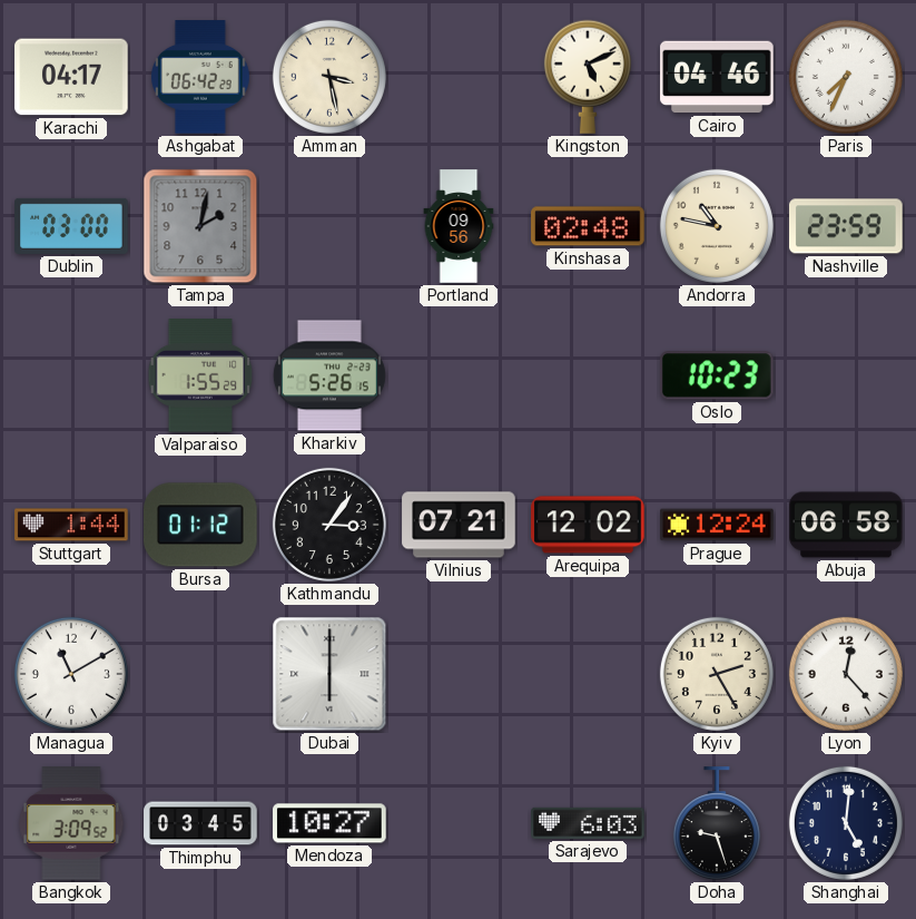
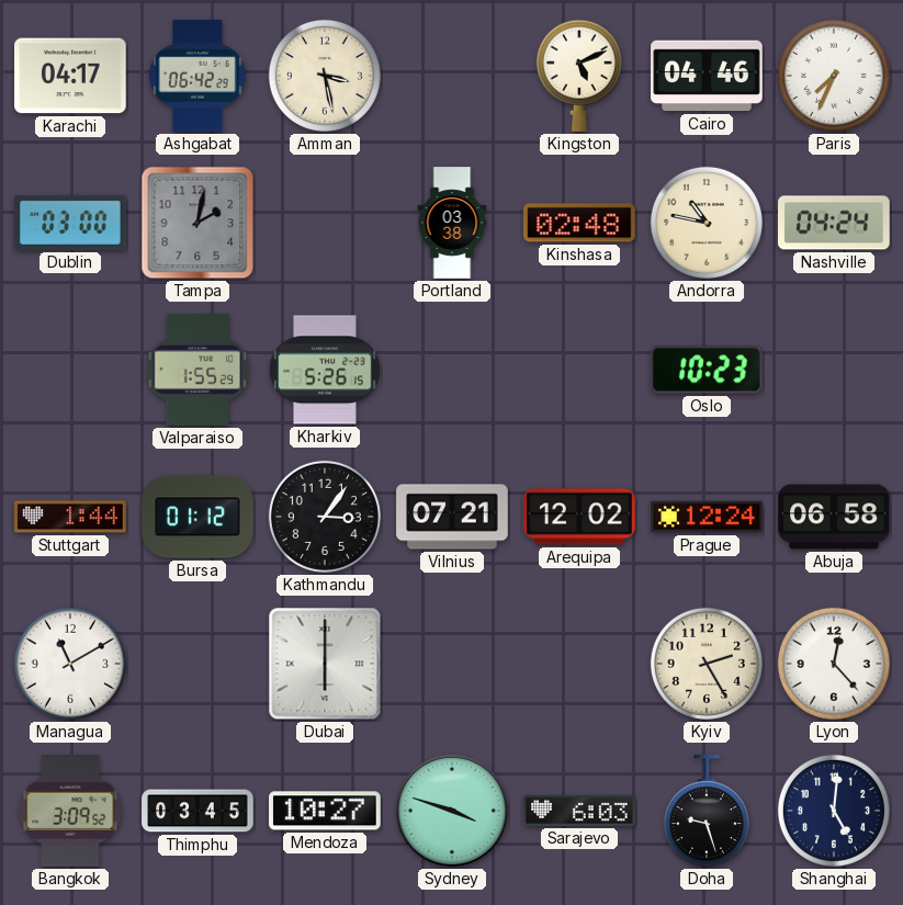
Portland: 09:56 -> 03:38 (452, 223)
Nashville: 23:59 -> 04:24 (834, 223)
Sydney: none -> 3:48 (452, 811)
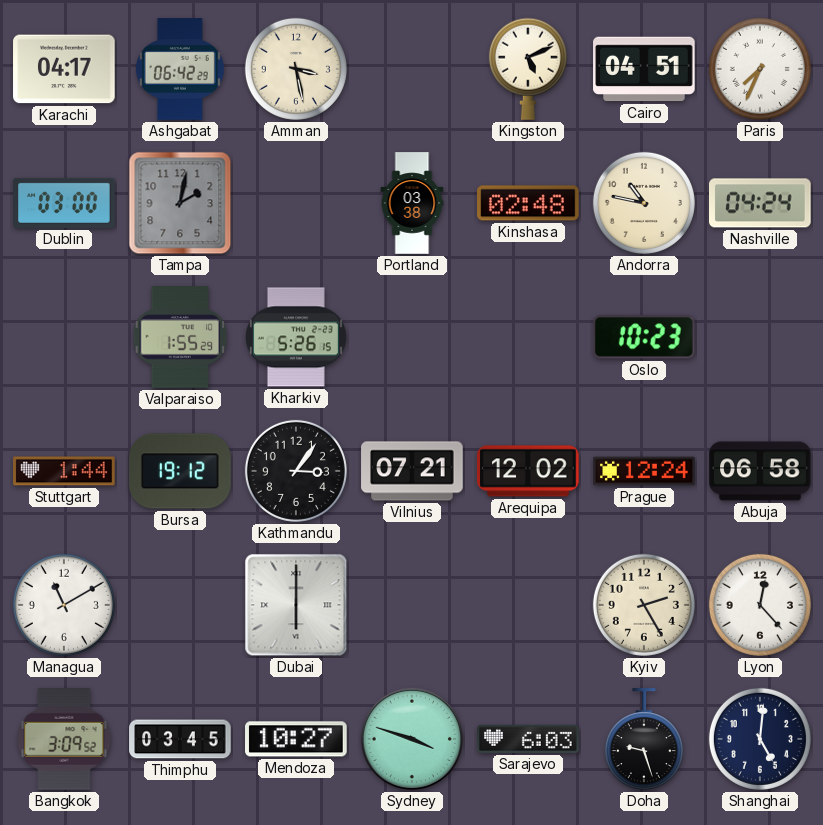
Cairo: 04:46 -> 04:51 (644, 69)
Bursa: 01:12 -> 19:12 (181, 471)
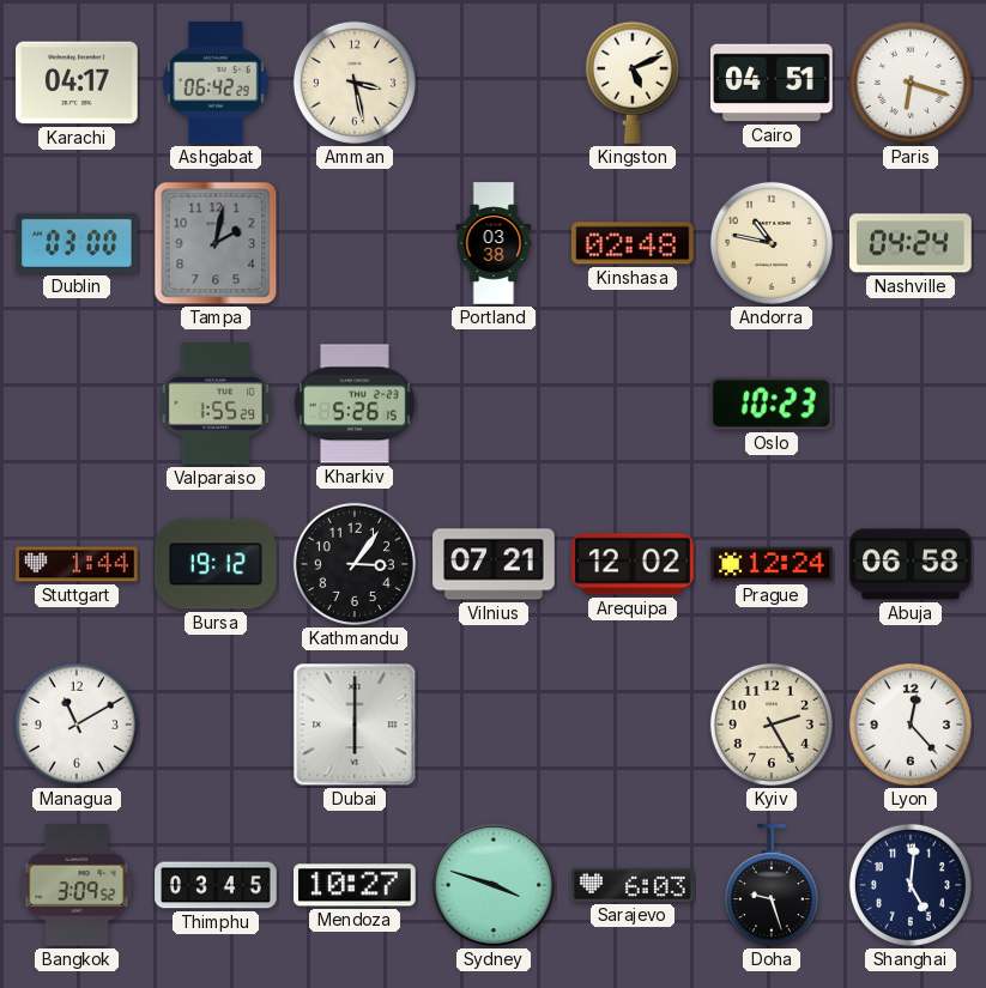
Paris: 7:34 -> 6:18 (911, 83)
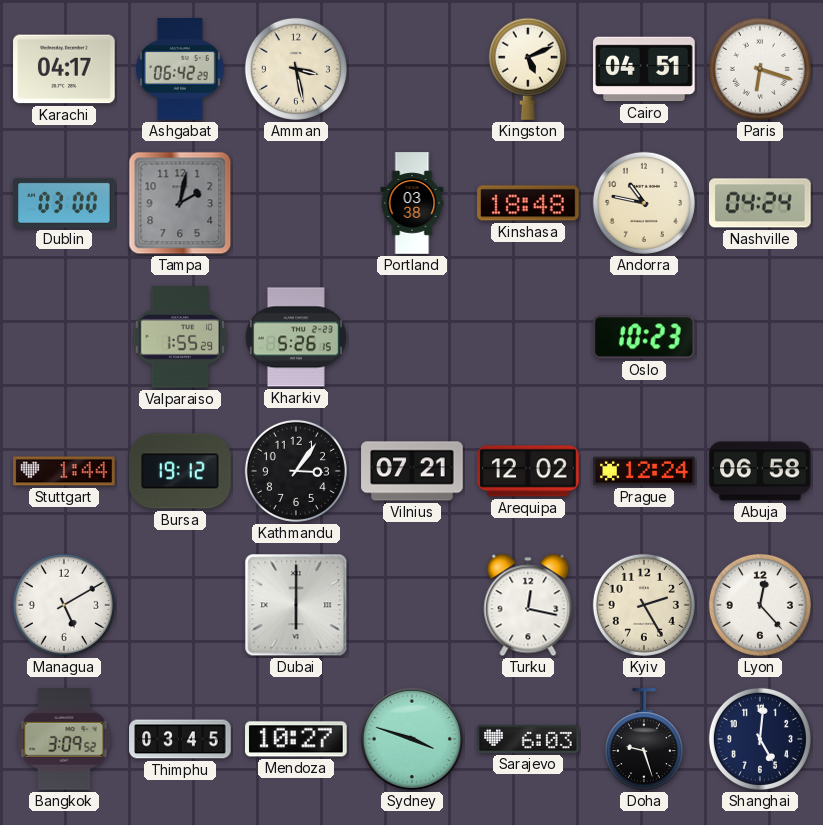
Kinshasa: 02:48 -> 18:48 (528, 203)
Managua: 11:10 -> 5:10 (64, 605)
Turku: none -> 12:17 (528, 605)
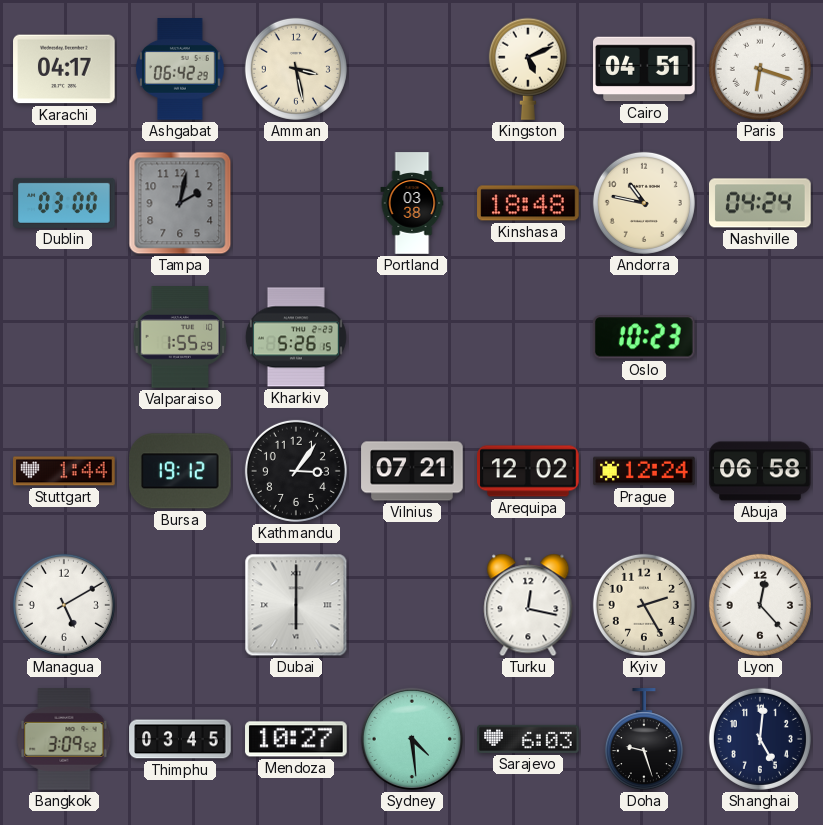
Sydney: 3:48 -> 4:29 (412, 739)
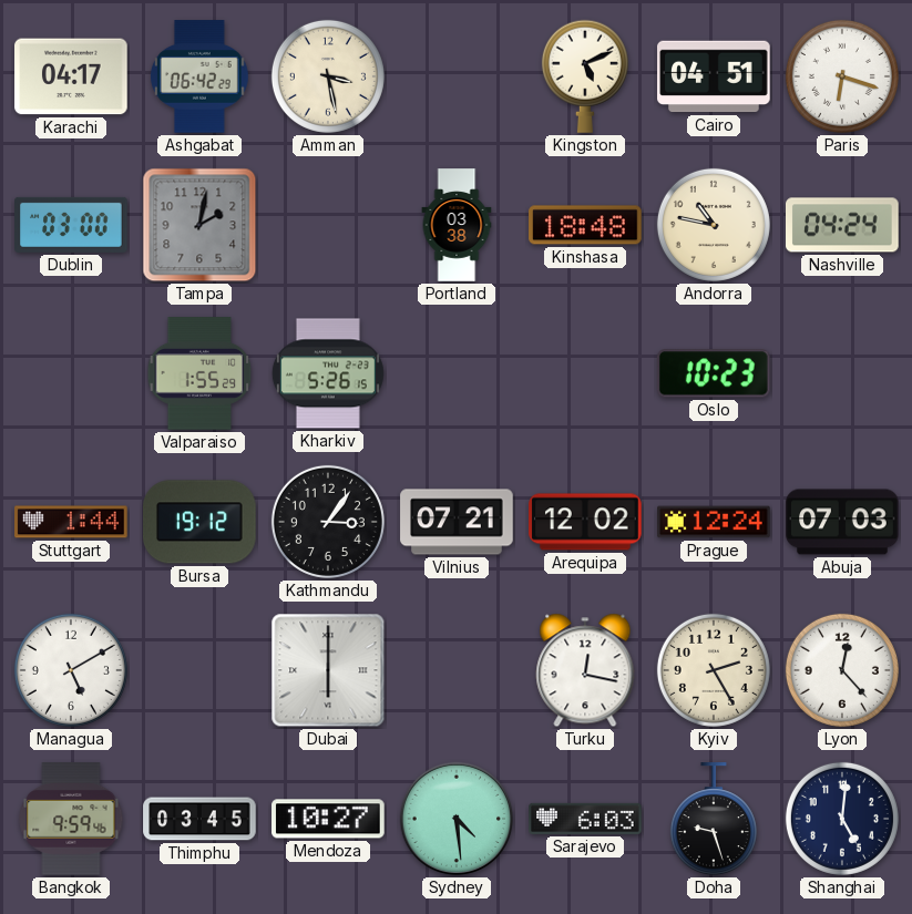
Abuja: 06:58 -> 07:03 (842, 522)
Bangkok: 3:09 -> 9:59 (71, 819)
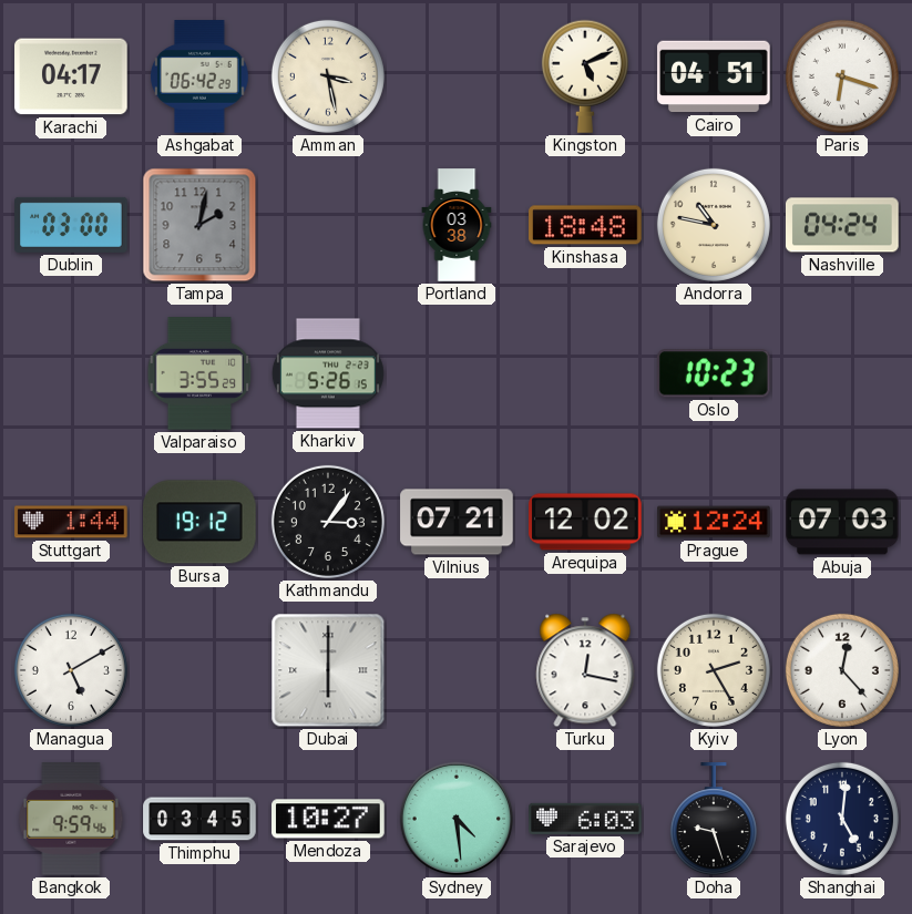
Valparaiso: 1:55 -> 3:55 (199, 373)
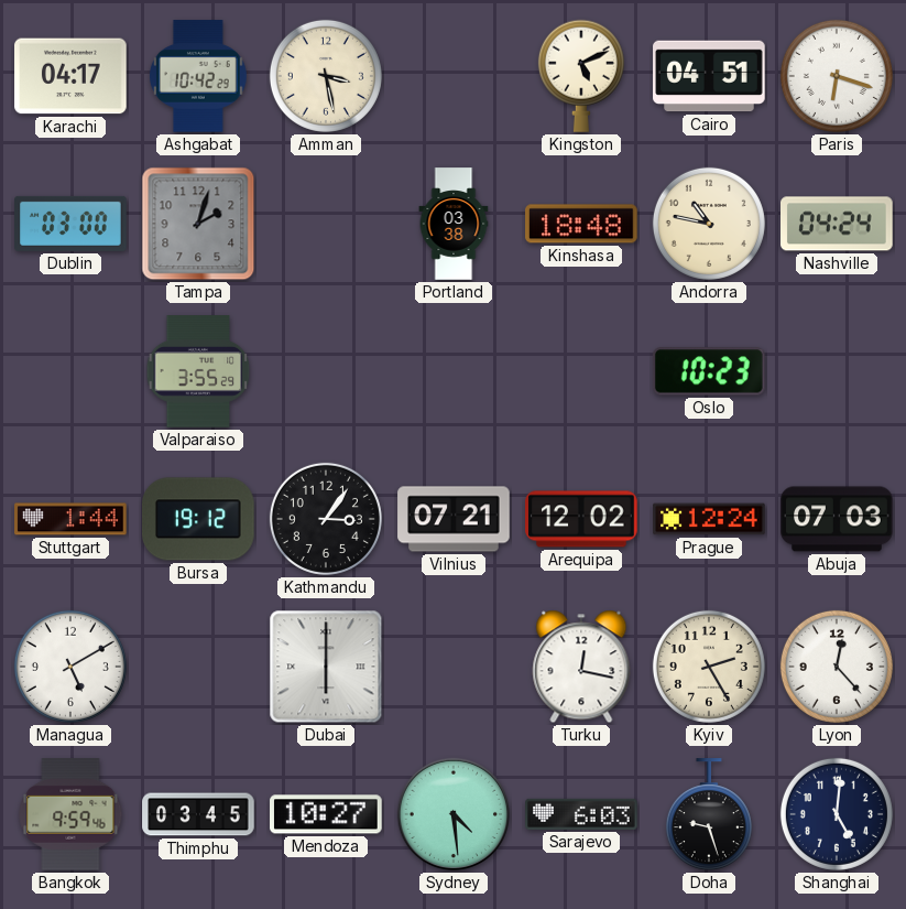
Ashgabat: 06:42 -> 10:42 (198, 76)
Tampa: 2:02 -> 2:03 (198, 224)
Kharkiv: 5:26 -> none (328, 373)
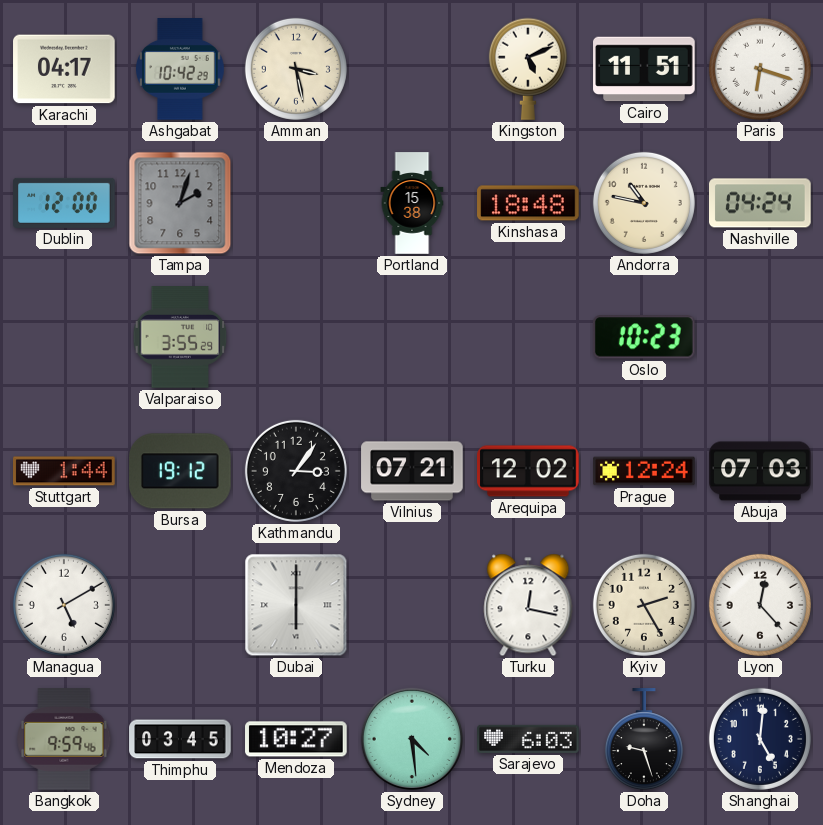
Cairo: 04:51 -> 11:51 (644, 69)
Dublin: 03:00 -> 12:00 (64, 203)
Portland: 03:38 -> 15:38 (412, 203)
